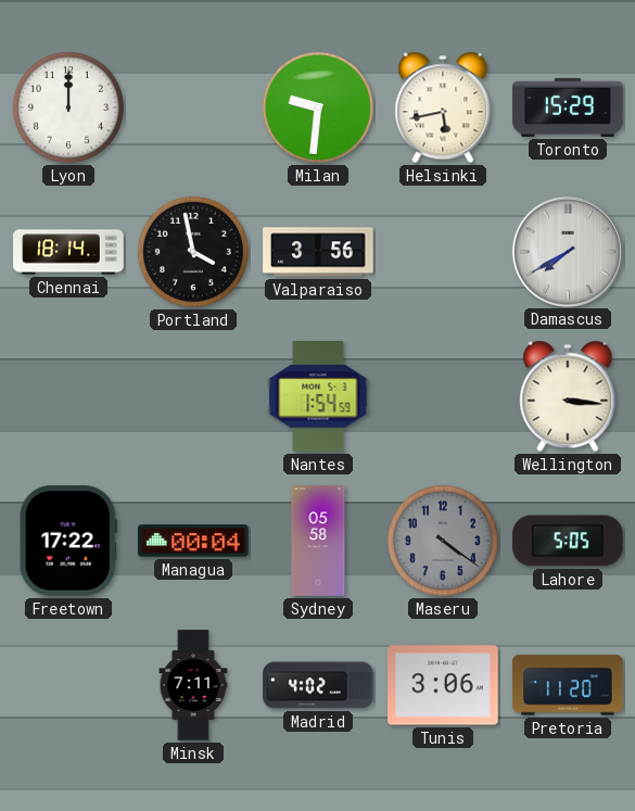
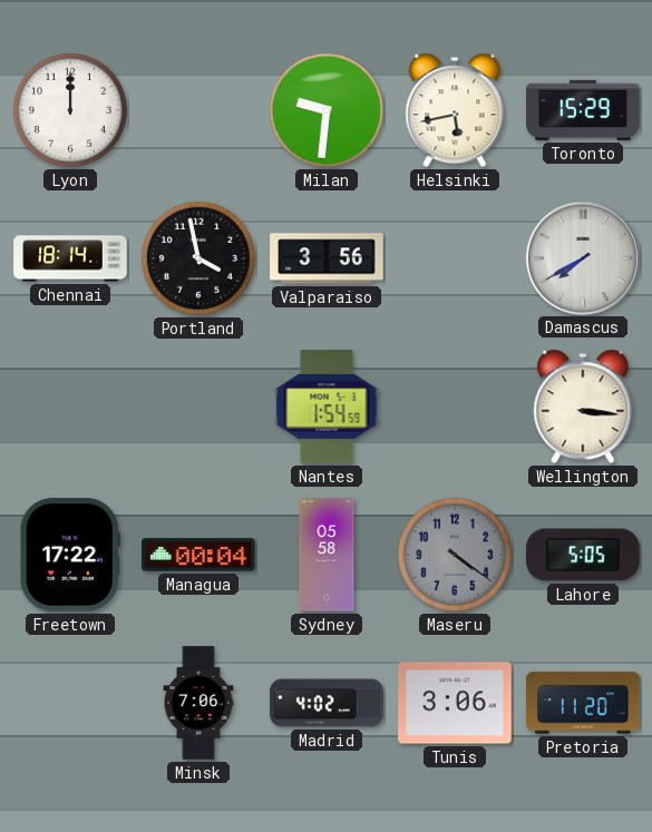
Minsk: 7:11 -> 7:06 (198, 703)
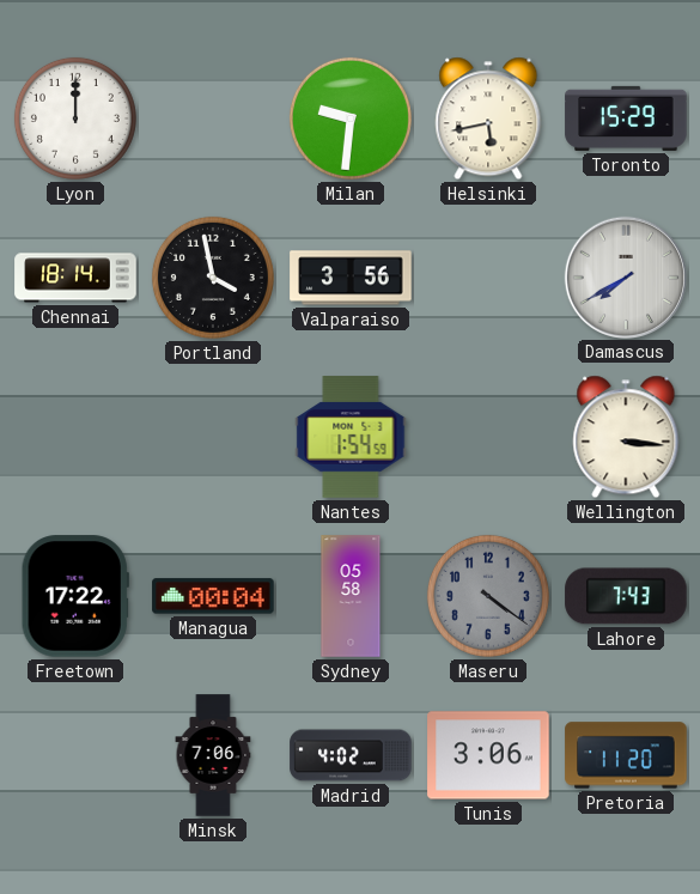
Lahore: 5:05 -> 7:43 (626, 596)
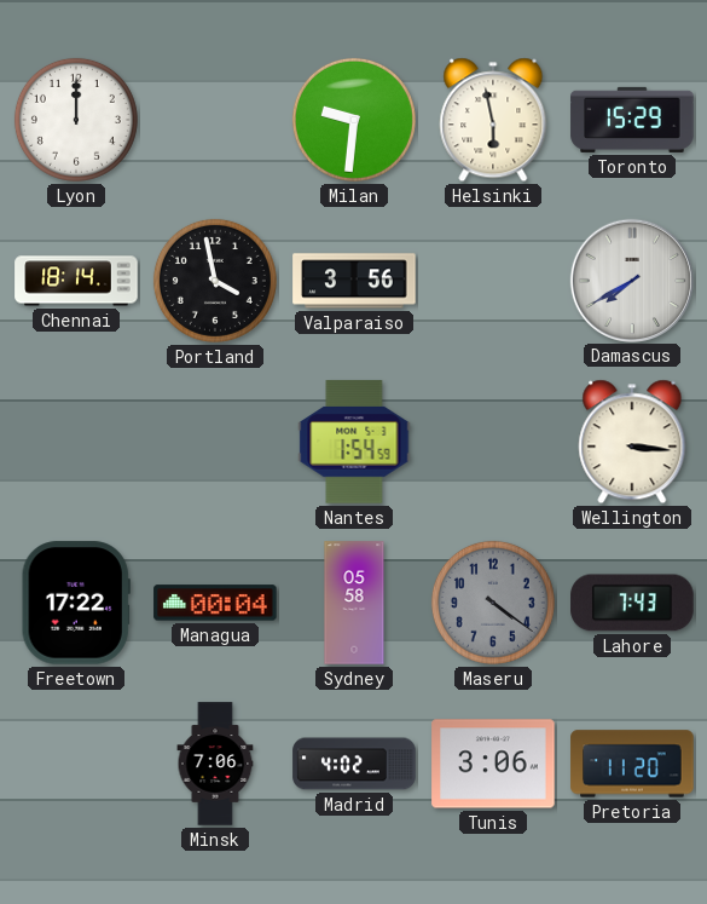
Helsinki: 5:43 -> 5:58 (493, 120)
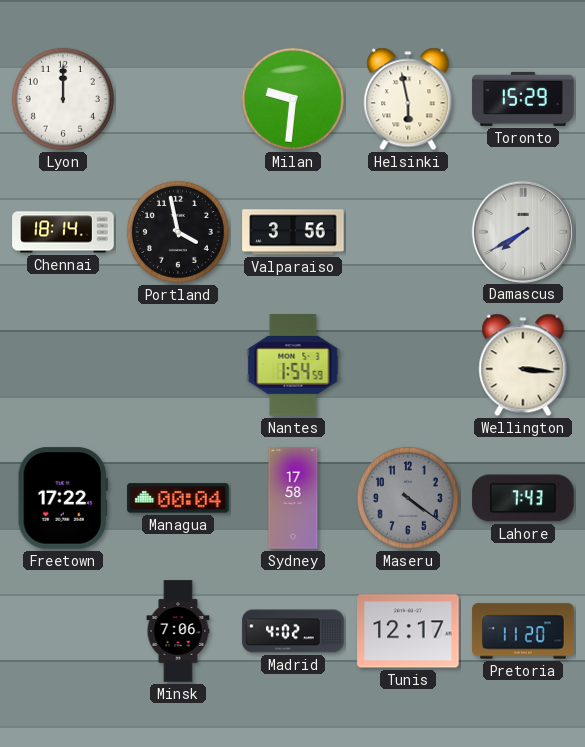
Sydney: 05:58 -> 17:58 (293, 498)
Tunis: 3:06 -> 12:17 (408, 631)
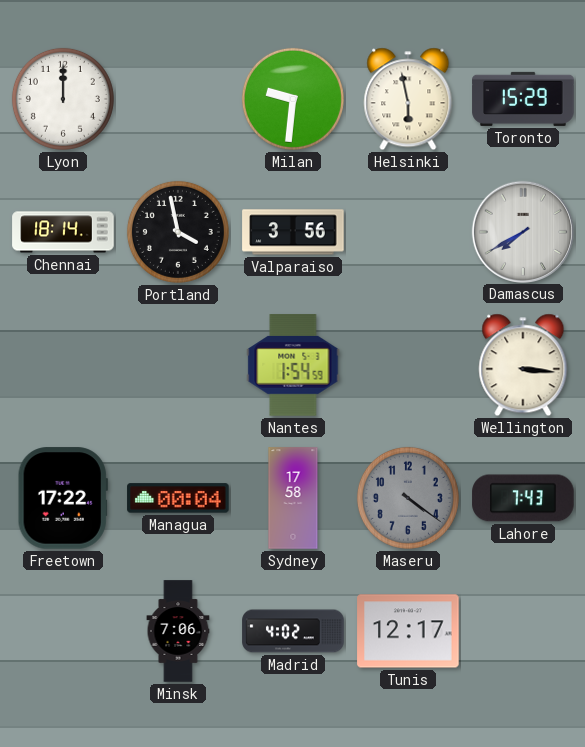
Pretoria: 11:20 -> none (523, 631)
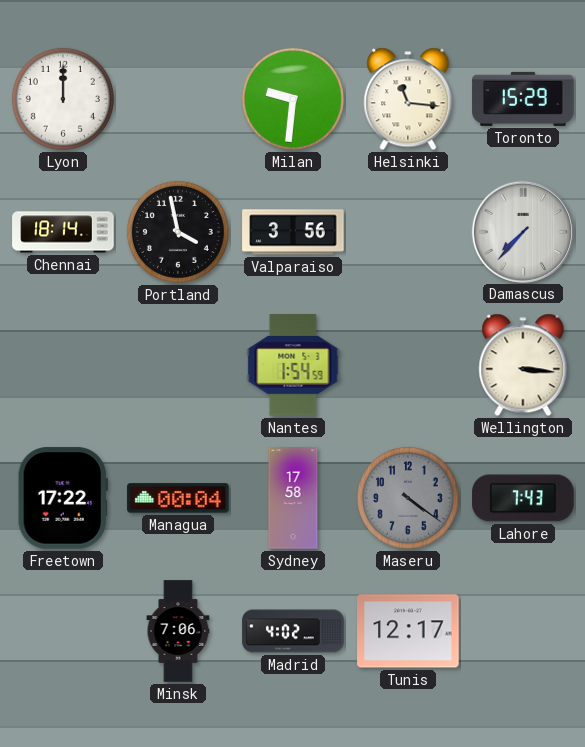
Helsinki: 5:58 -> 11:16 (408, 99)
Damascus: 7:40 -> 7:37 (522, 231)
